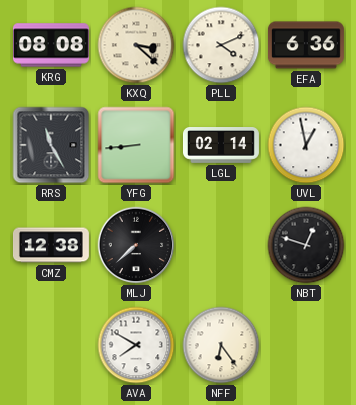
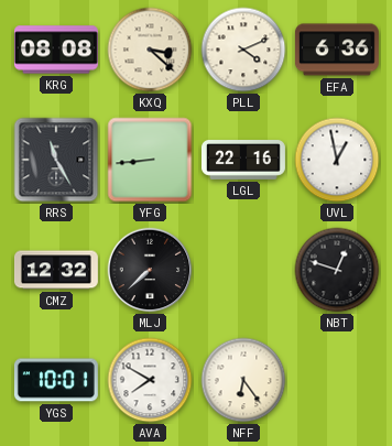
LGL: 02:14 -> 22:16 (243, 161)
CMZ: 12:38 -> 12:32 (56, 270)
YGS: none -> 10:01 (56, 380)
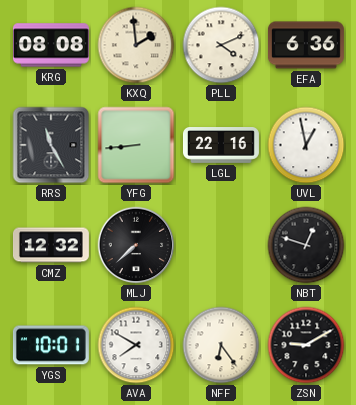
KXQ: 3:22 -> 1:59 (136, 45)
ZSN: none -> 9:10 (306, 345)
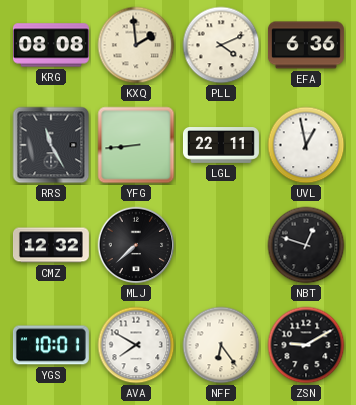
LGL: 22:16 -> 22:11 (221, 146)
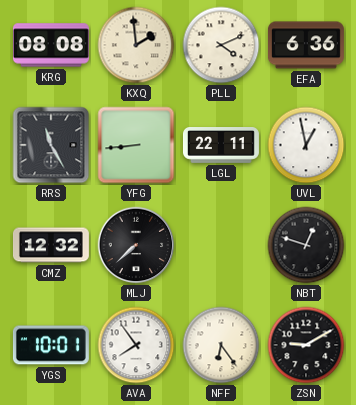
AVA: 7:50 -> 7:54 (136, 345)
